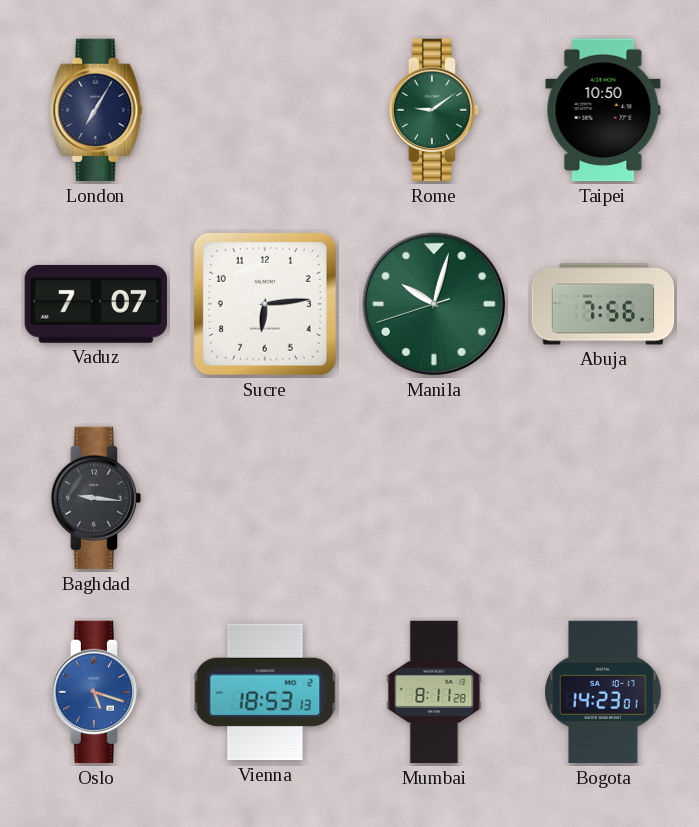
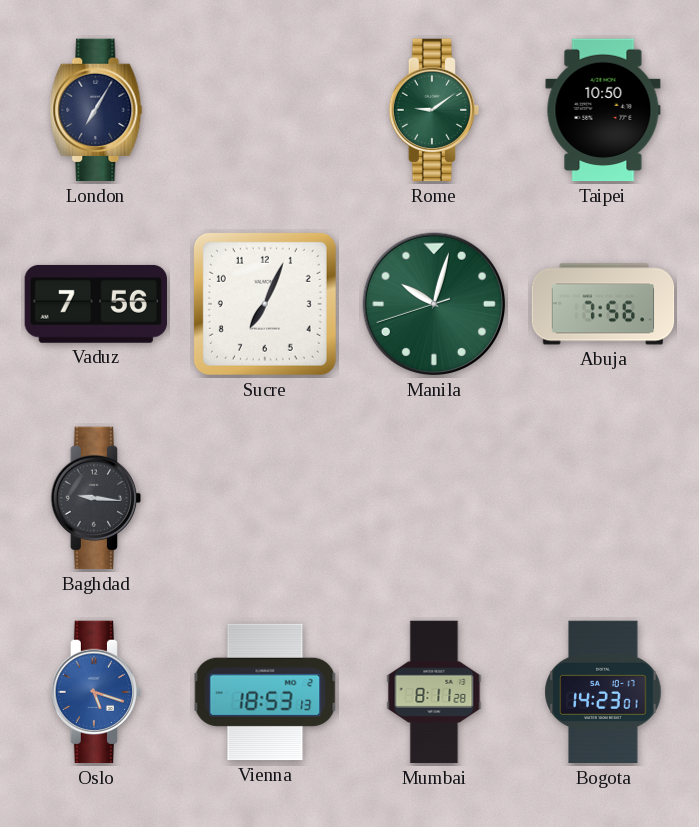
Vaduz: 7:07 -> 7:56 (95, 304)
Sucre: 6:14 -> 7:04 (265, 304)
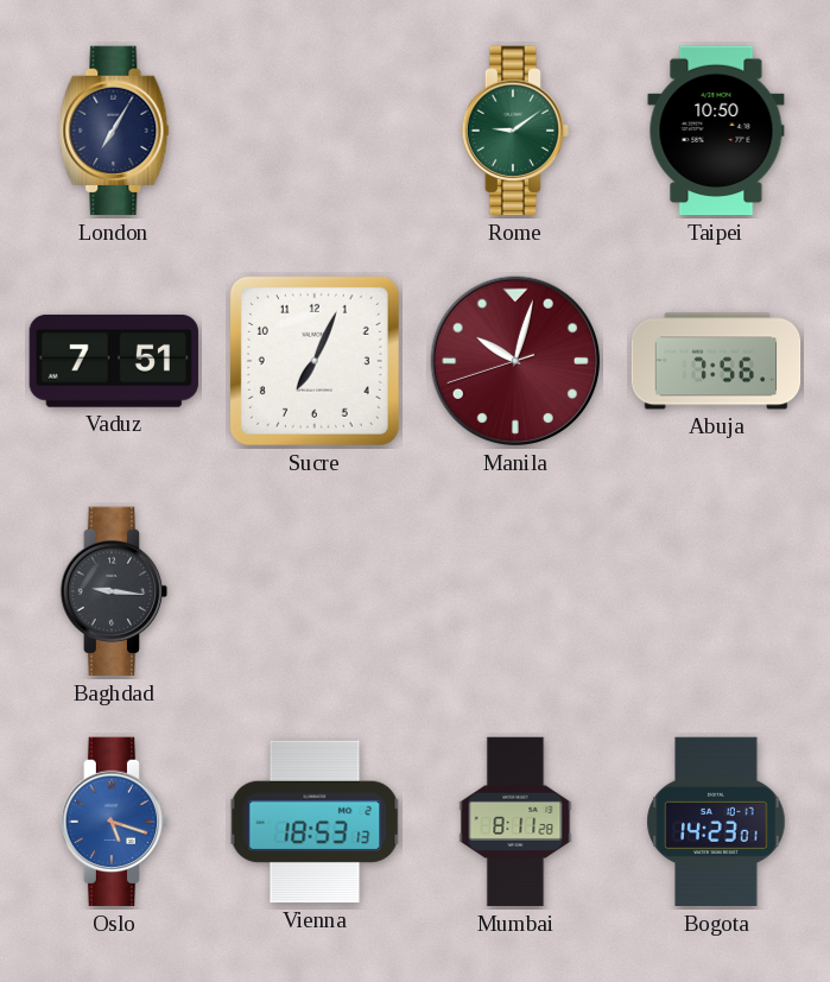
Vaduz: 7:56 -> 7:51 (113, 361)
Manila dial: green -> burgundy (515, 361)
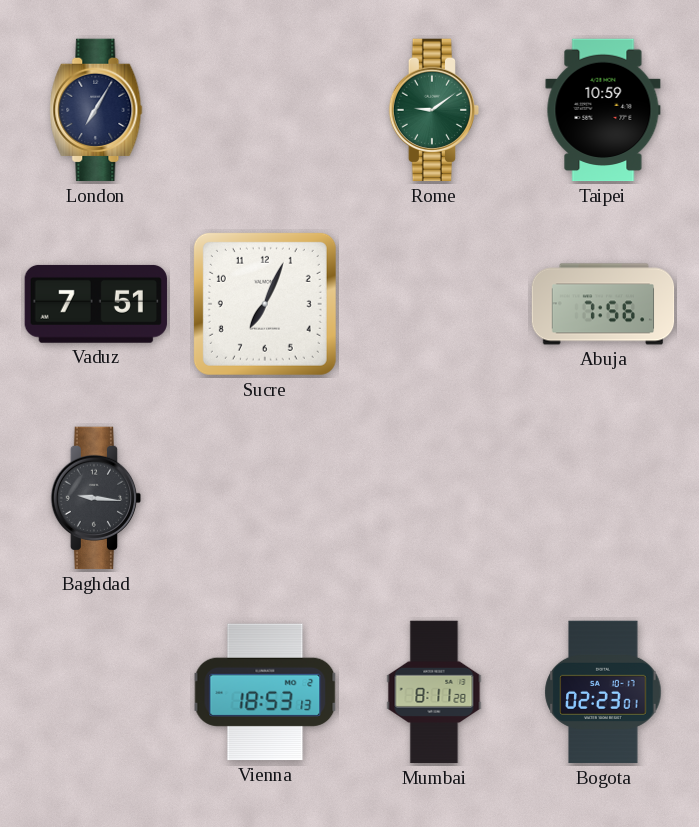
Taipei: 10:50 -> 10:59 (603, 110)
Manila: 10:02 -> none (515, 361)
Oslo: 5:18 -> none (114, 822)
Bogota: 14:23 -> 02:23 (603, 692)
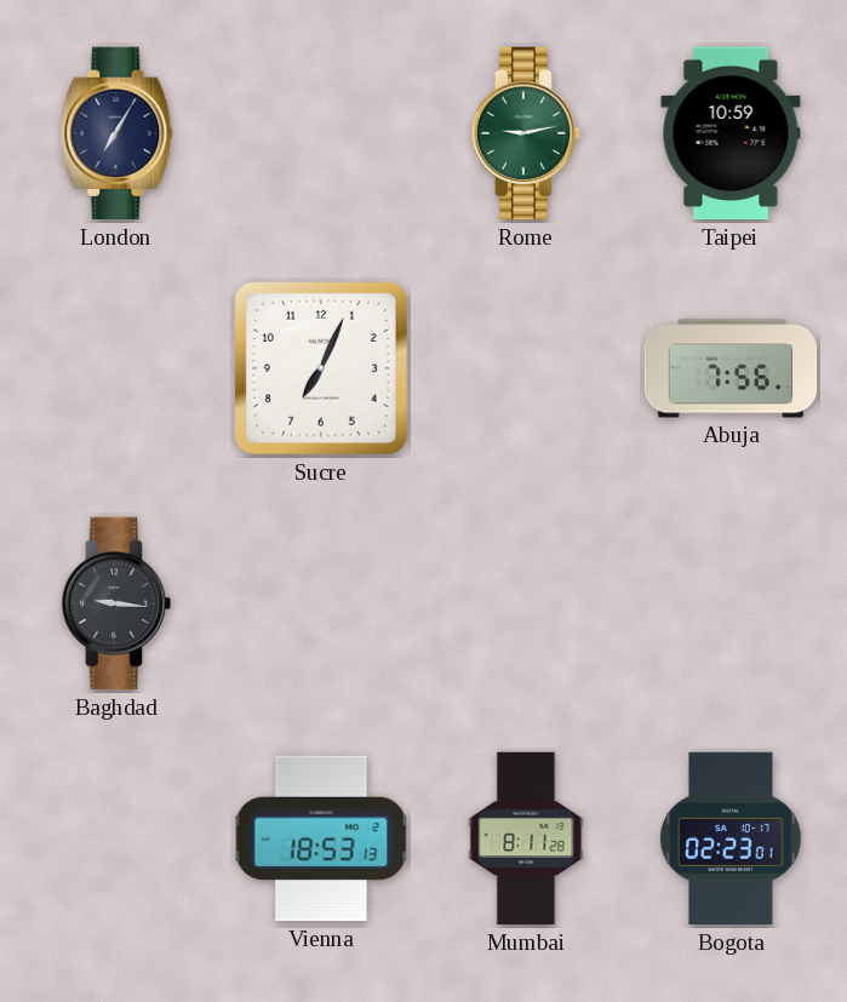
Rome: 9:09 -> 9:13 (526, 133)
Vaduz: 7:51 -> none (95, 304)
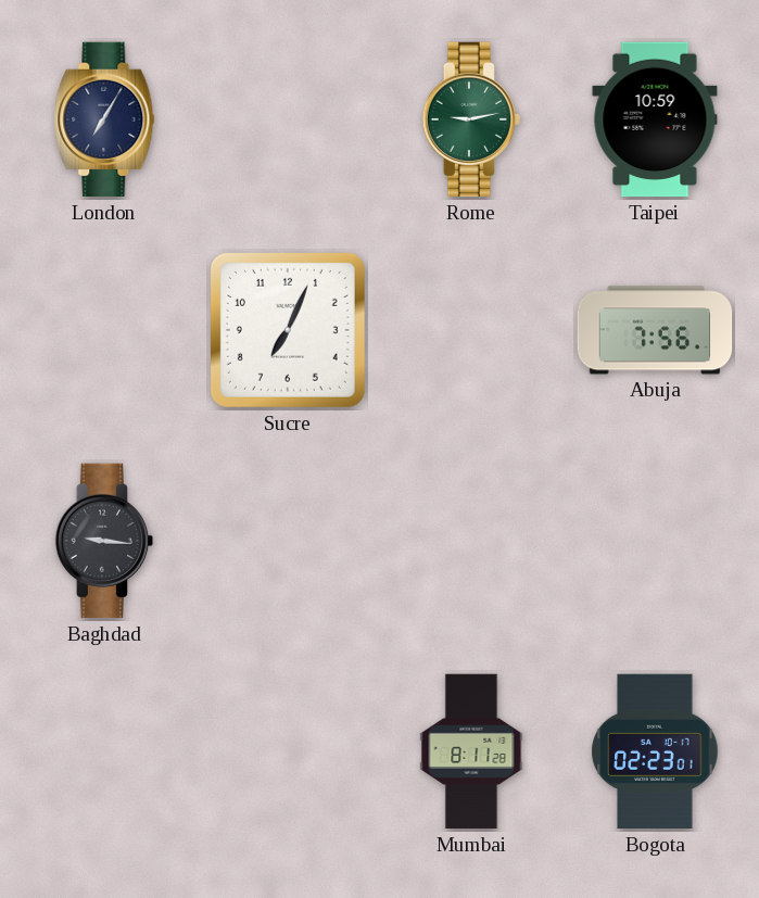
Vienna: 18:53 -> none (321, 838)
